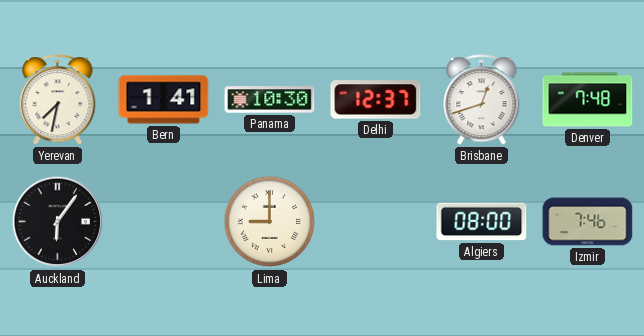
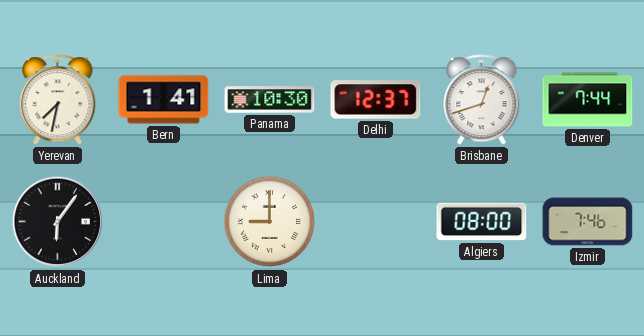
Denver: 7:48 -> 7:44 (588, 100)
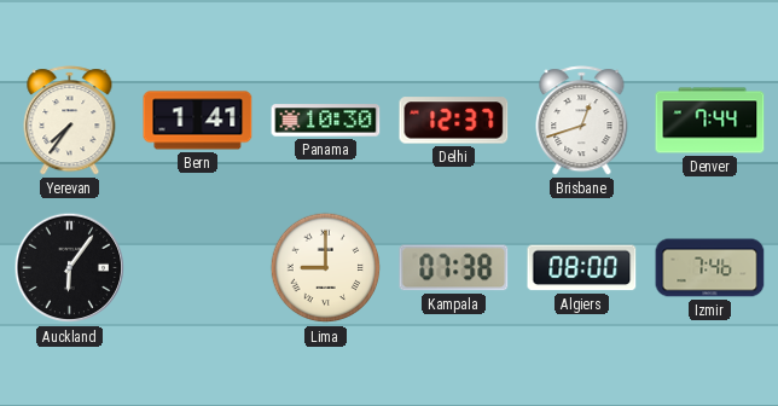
Yerevan: 7:32 -> 7:36 (70, 121)
Kampala: none -> 07:38 (454, 268)
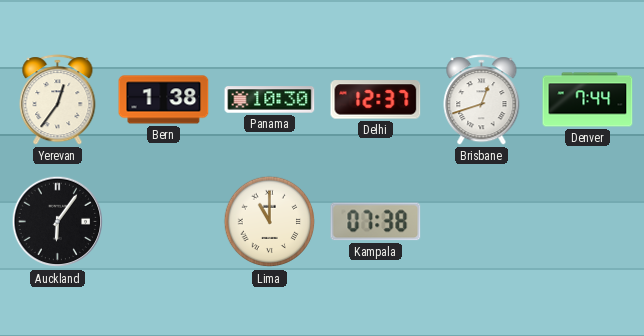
Yerevan: 7:36 -> 12:36 (58, 100)
Bern: 1:41 -> 1:38 (164, 100)
Lima: 9:00 -> 11:00 (270, 222)
Algiers: 08:00 -> none (582, 268)
Izmir: 7:46 -> none (710, 268)
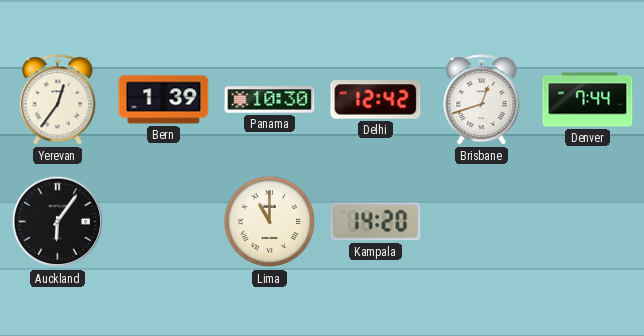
Bern: 1:38 -> 1:39 (164, 100)
Delhi: 12:37 -> 12:42 (376, 100)
Kampala: 07:38 -> 14:20 (376, 222)
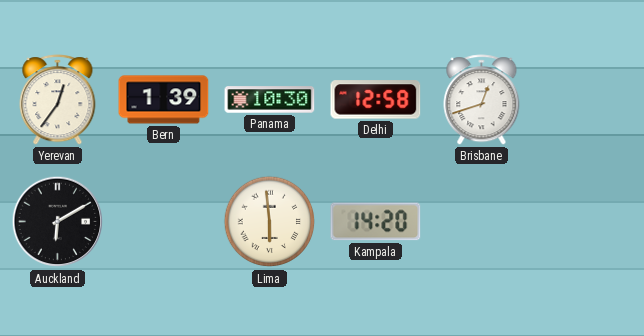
Delhi: 12:42 -> 12:58 (376, 100)
Denver: 7:44 -> none (588, 100)
Auckland: 6:06 -> 6:10 (58, 222)
Lima: 11:00 -> 5:59 (270, 222)
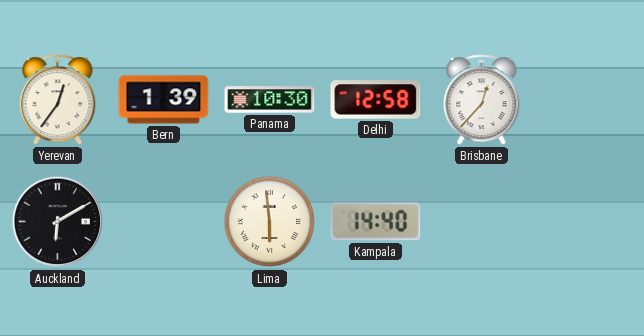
Brisbane: 12:42 -> 12:37 (482, 100)
Kampala: 14:20 -> 14:40 (376, 222)
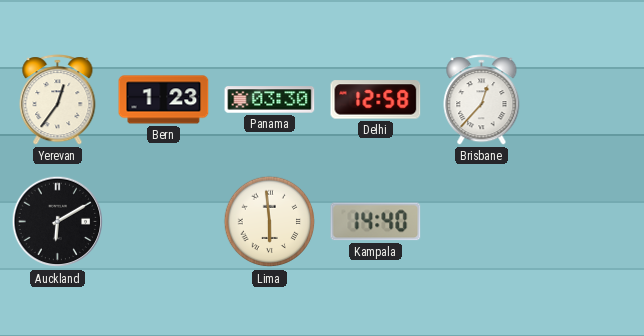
Bern: 1:39 -> 1:23 (164, 100)
Panama: 10:30 -> 03:30 (270, 100)
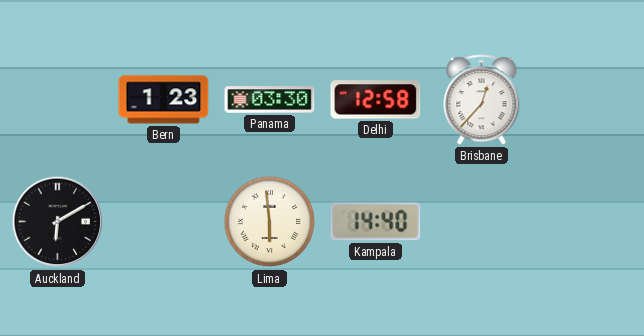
Yerevan: 12:36 -> none (58, 100)
